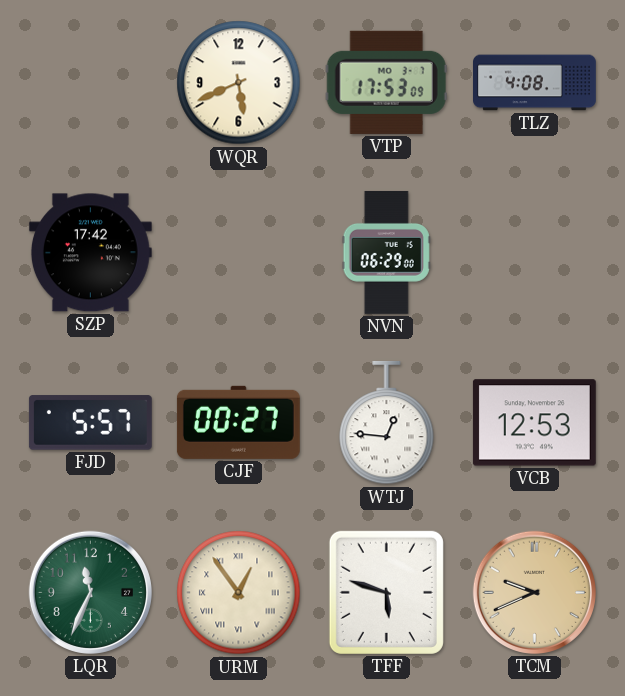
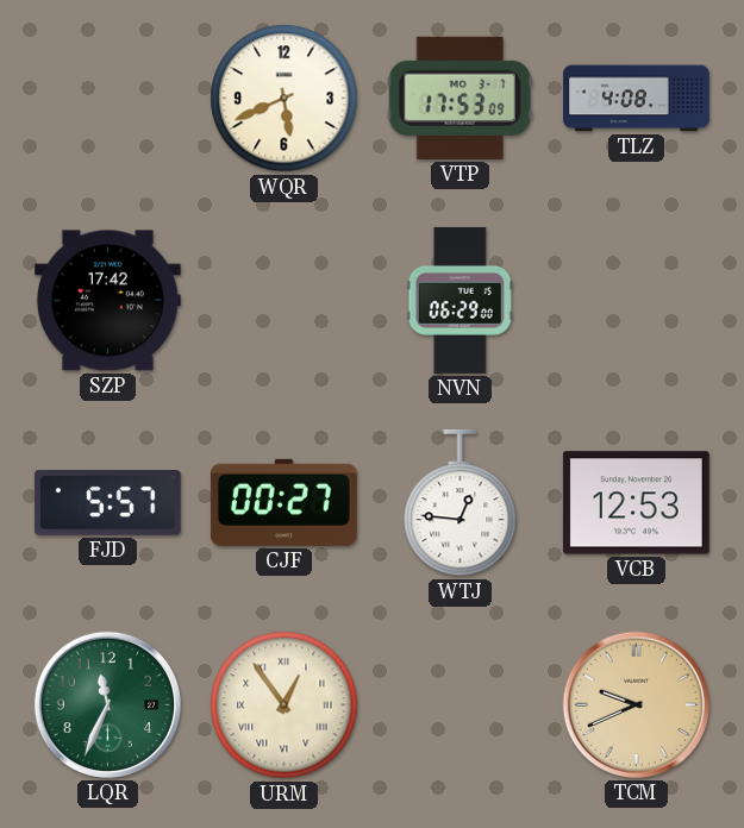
TFF: 5:48 -> none (386, 592)
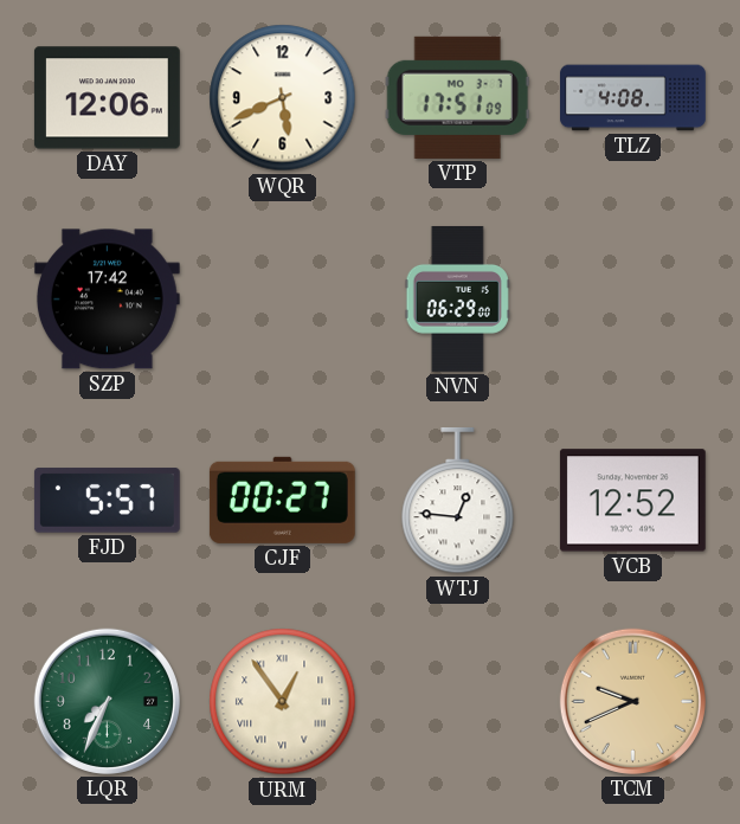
DAY: none -> 12:06 (107, 98)
VTP: 17:53 -> 17:51 (457, 97)
VCB: 12:53 -> 12:52 (632, 501)
LQR: 11:34 -> 7:34 (107, 701)
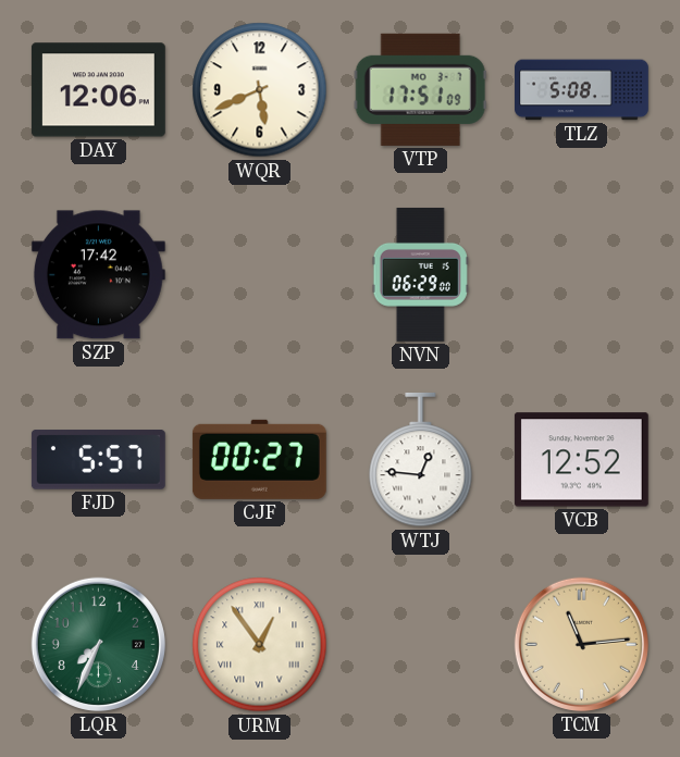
TLZ: 4:08 -> 5:08 (582, 90)
TCM: 9:41 -> 11:14 (581, 644)
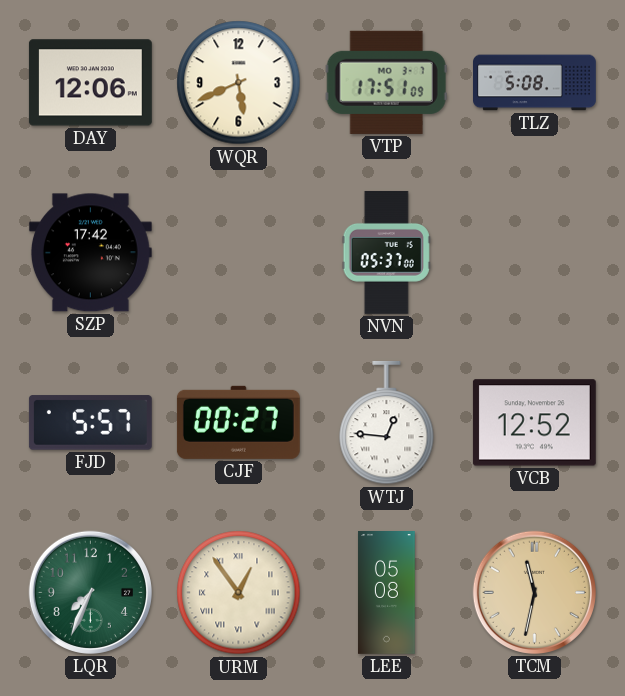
NVN: 06:29 -> 05:37 (386, 252)
LEE: none -> 05:08 (387, 593)
TCM: 11:14 -> 11:32 (534, 592)
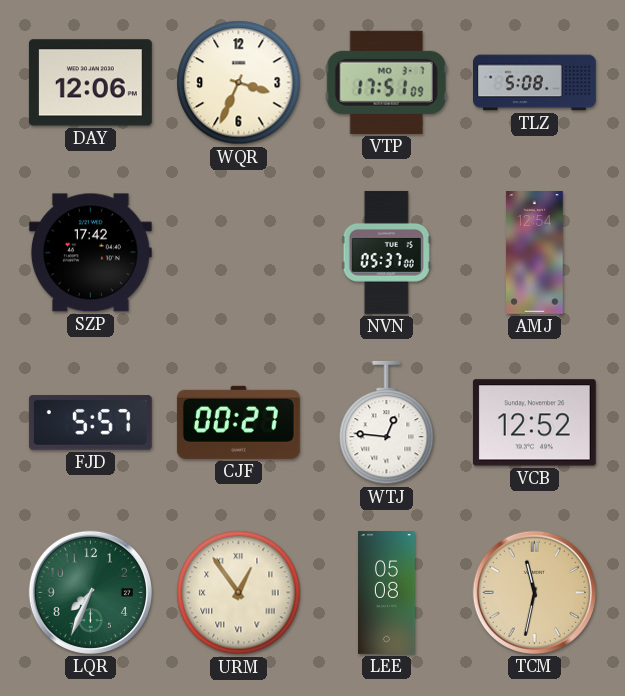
WQR: 5:41 -> 3:34 (239, 83)
AMJ: none -> 12:54 (535, 253)
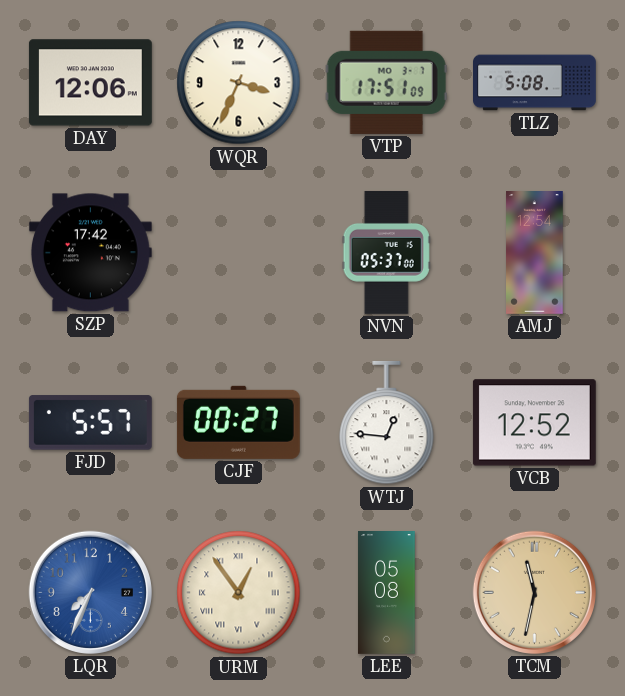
LQR dial: green -> blue (90, 592)
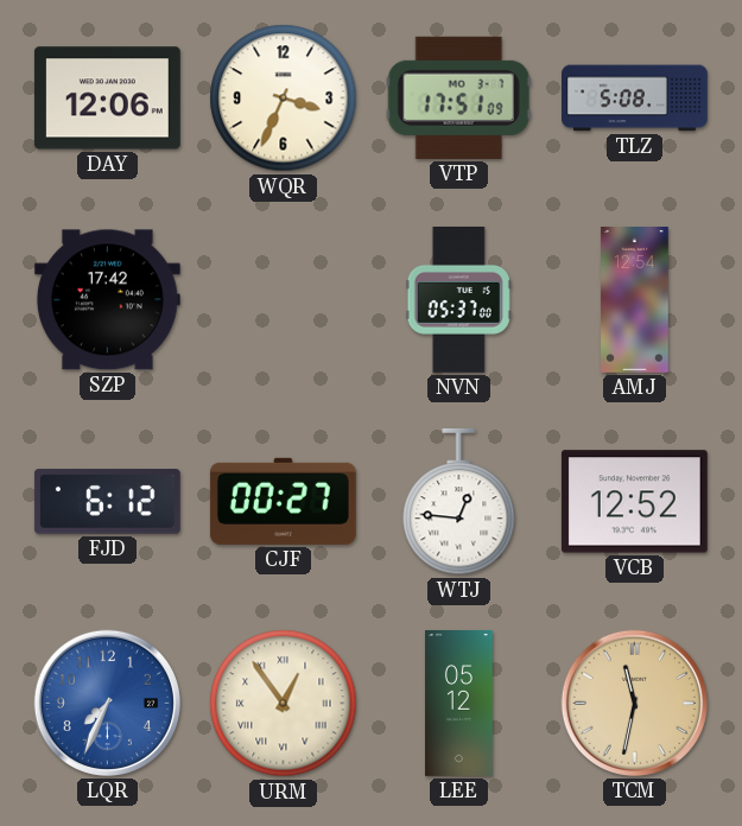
FJD: 5:57 -> 6:12 (107, 502)
LEE: 05:08 -> 05:12 (459, 704)
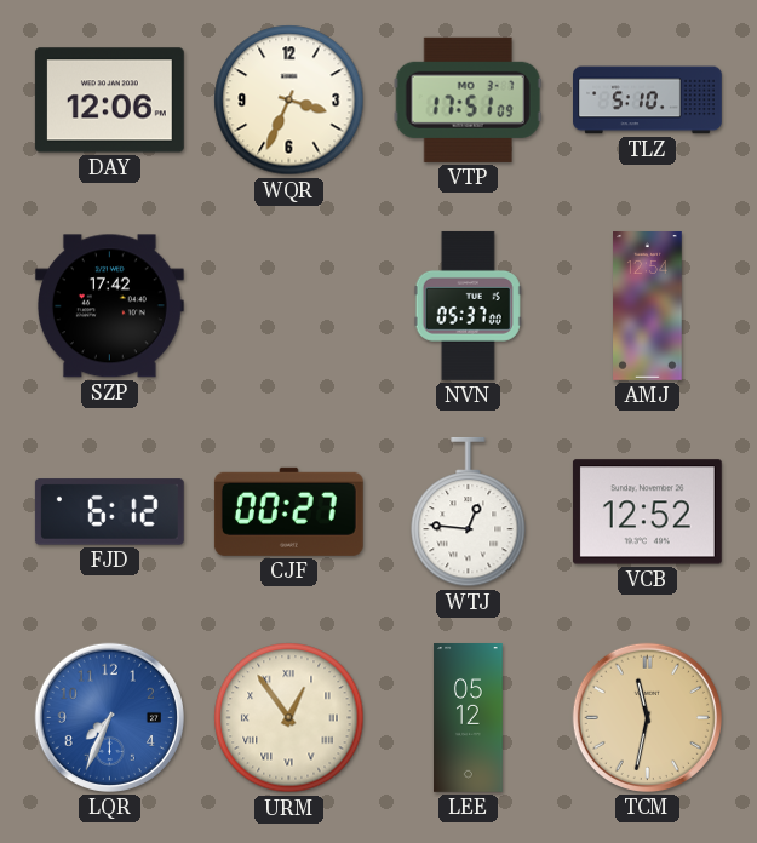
TLZ: 5:08 -> 5:10 (648, 101)
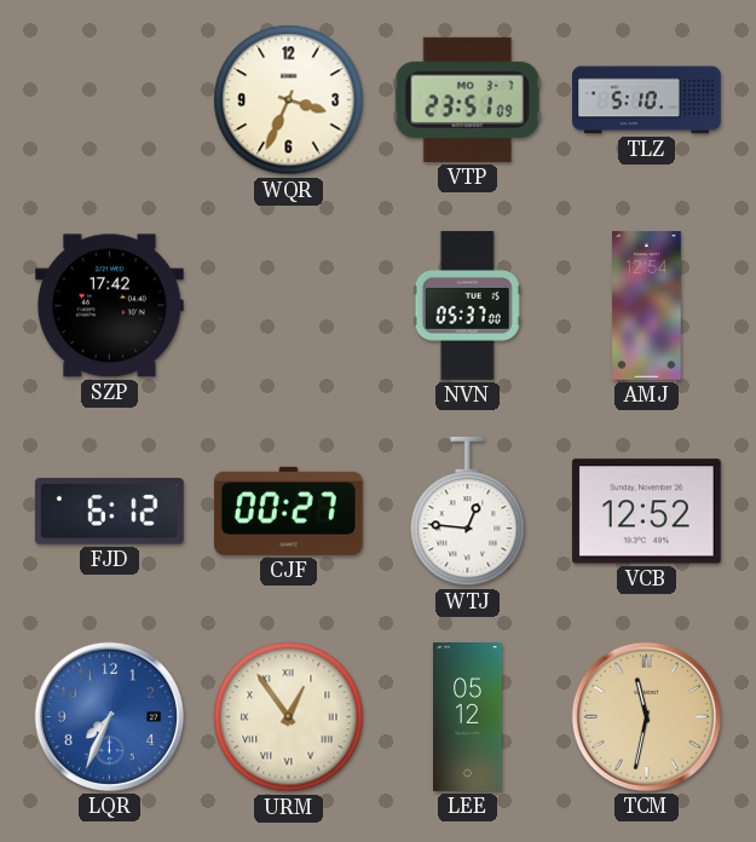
DAY: 12:06 -> none (109, 101)
VTP: 17:51 -> 23:51 (467, 99)
